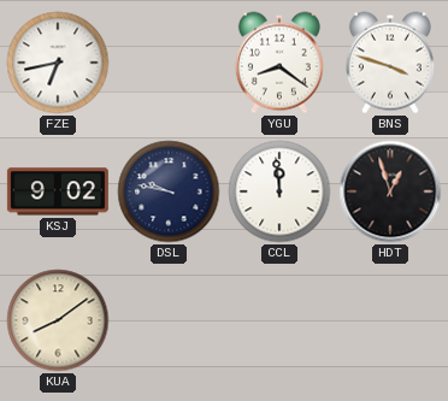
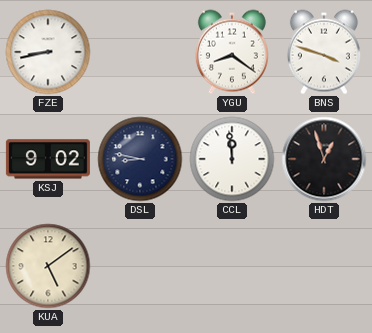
FZE: 6:43 -> 8:43 (48, 52)
DSL: 9:47 -> 8:47 (140, 159)
KUA: 8:09 -> 5:09 (48, 266)
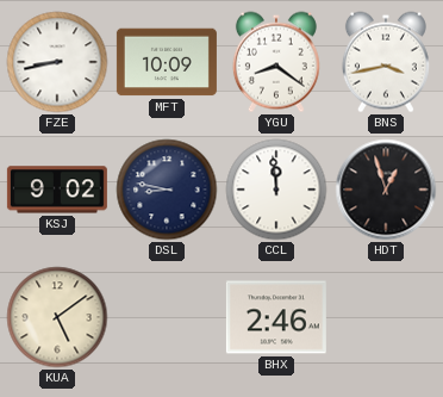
MFT: none -> 10:09 (167, 62)
BNS: 3:48 -> 3:43 (386, 62)
BHX: none -> 2:46 (276, 317)
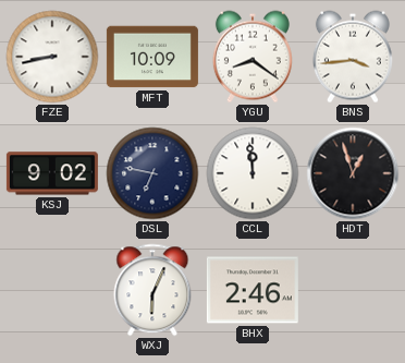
BNS: 3:43 -> 3:44 (353, 57)
DSL: 8:47 -> 6:47 (152, 173)
KUA: 5:09 -> none (57, 317)
WXJ: none -> 6:04 (152, 290)
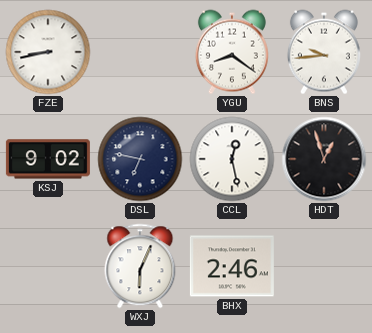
MFT: 10:09 -> none (152, 57)
BNS: 3:44 -> 9:44 (324, 52)
CCL: 11:59 -> 12:28 (232, 159)
